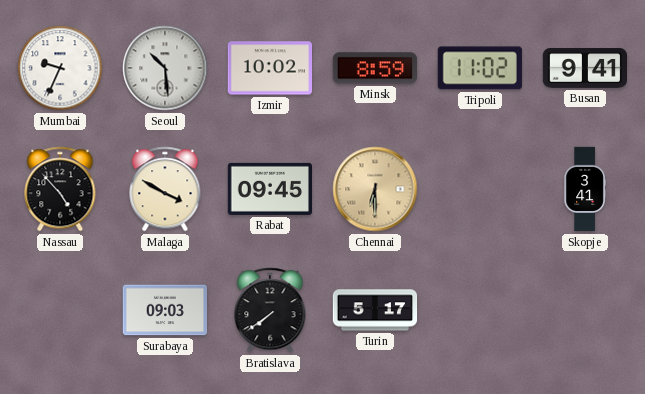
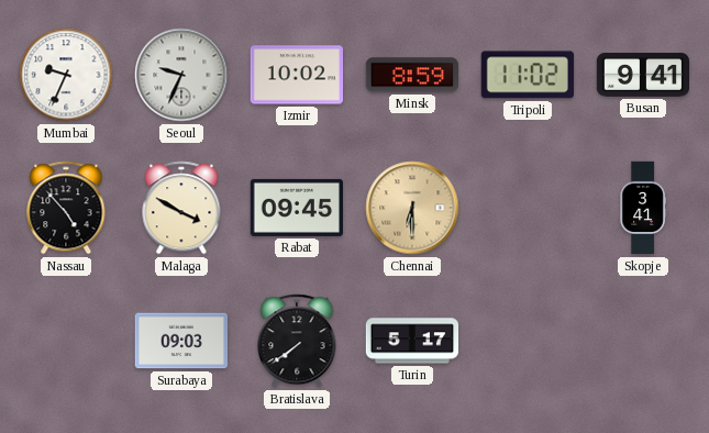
Seoul: 10:29 -> 9:34 (181, 75)
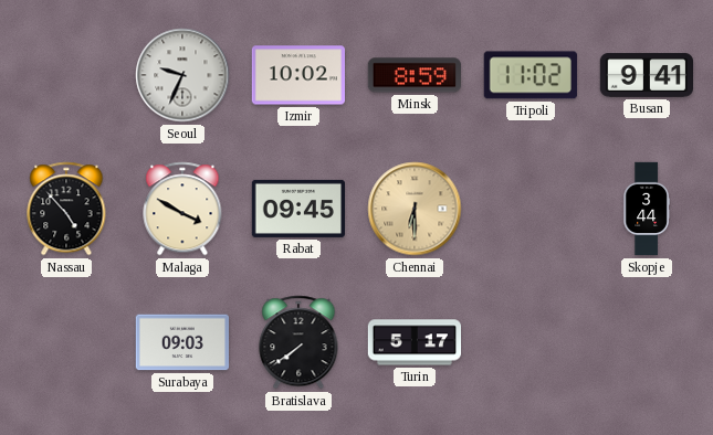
Mumbai: 9:34 -> none (66, 75)
Skopje: 3:41 -> 3:44 (647, 209)
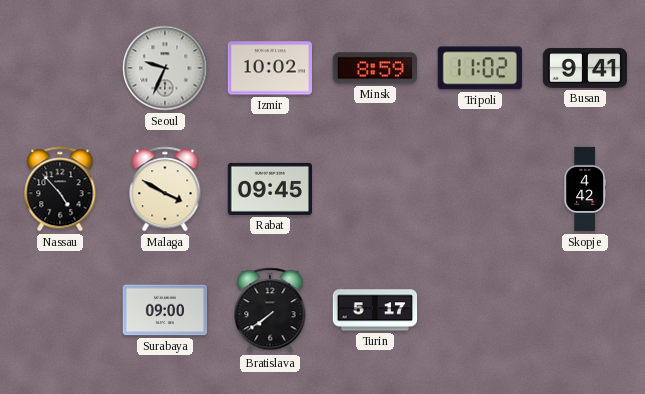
Chennai: 6:30 -> none (415, 209)
Skopje: 3:44 -> 4:42 (585, 189)
Surabaya: 09:03 -> 09:00 (164, 310)
